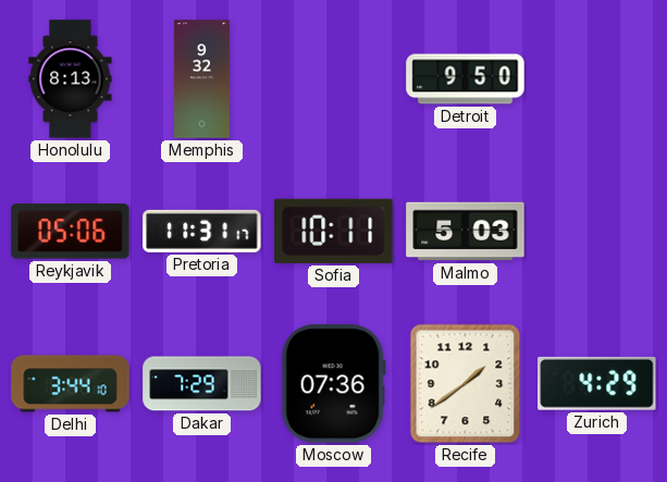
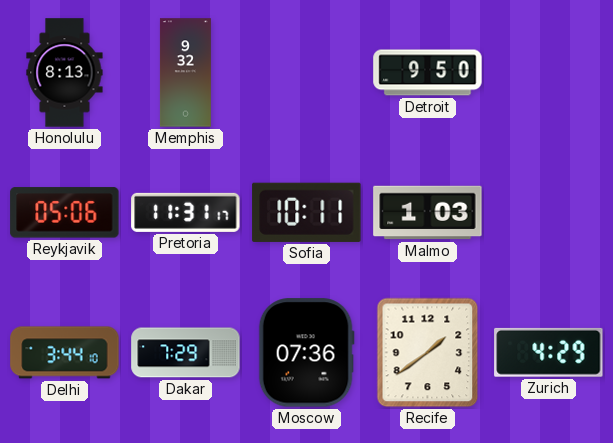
Malmo: 5:03 -> 1:03 (428, 213)
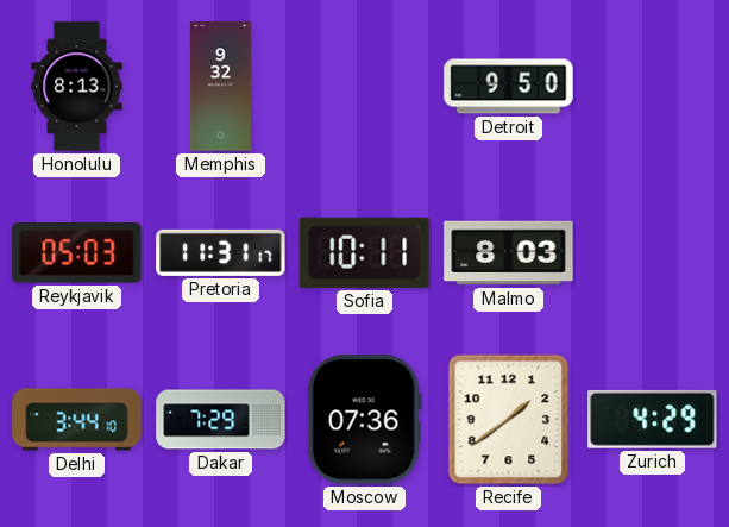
Reykjavik: 05:06 -> 05:03 (77, 253)
Malmo: 1:03 -> 8:03 (509, 253)
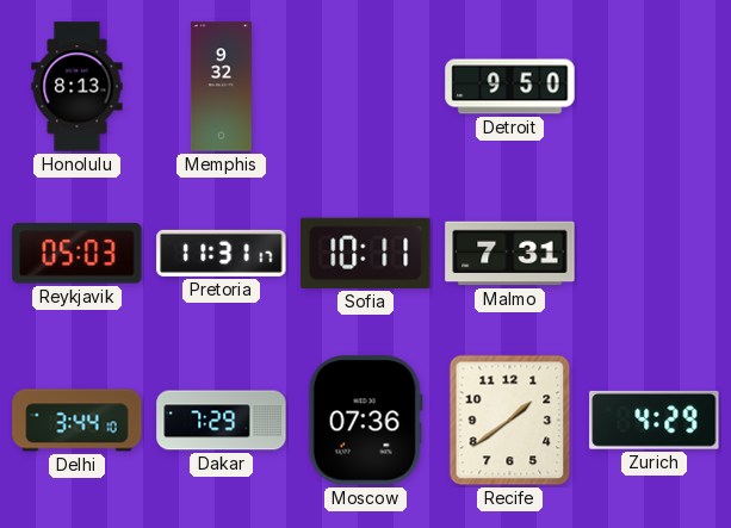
Malmo: 8:03 -> 7:31 (510, 254)
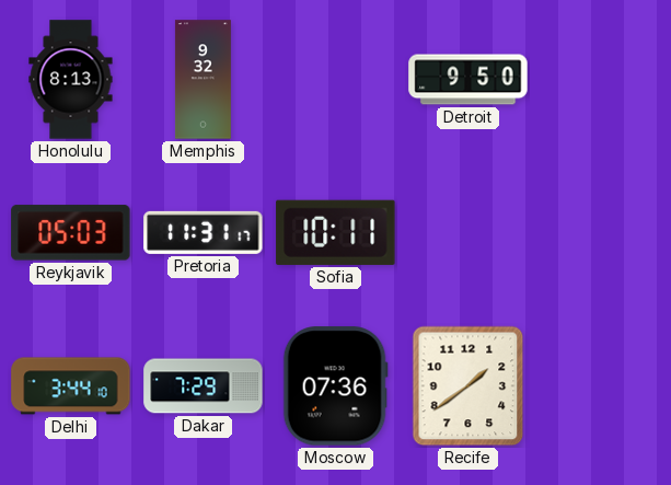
Malmo: 7:31 -> none (510, 254)
Zurich: 4:29 -> none (655, 420)
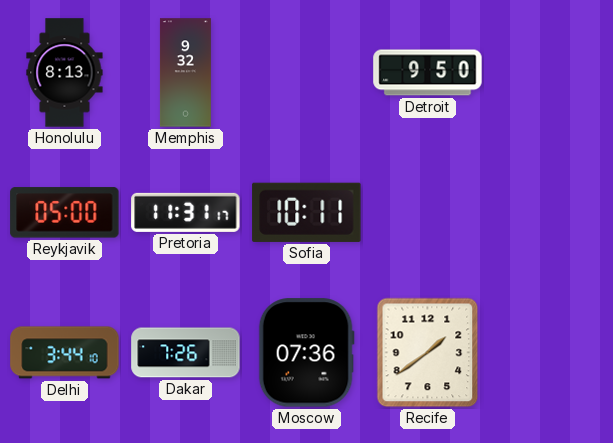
Reykjavik: 05:03 -> 05:00 (65, 213)
Dakar: 7:29 -> 7:26 (186, 353)
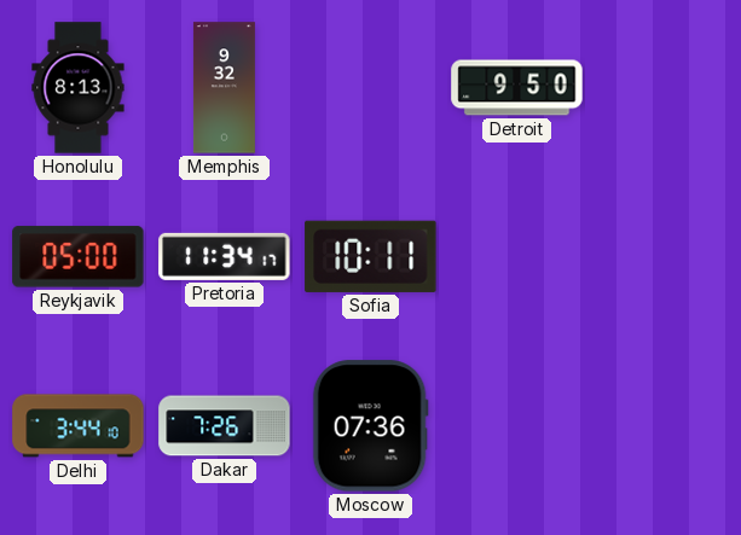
Pretoria: 11:31 -> 11:34 (225, 256)
Recife: 1:39 -> none (428, 353)
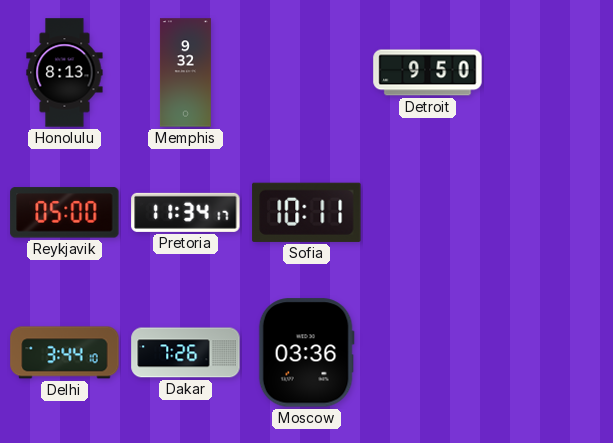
Moscow: 07:36 -> 03:36 (306, 353)
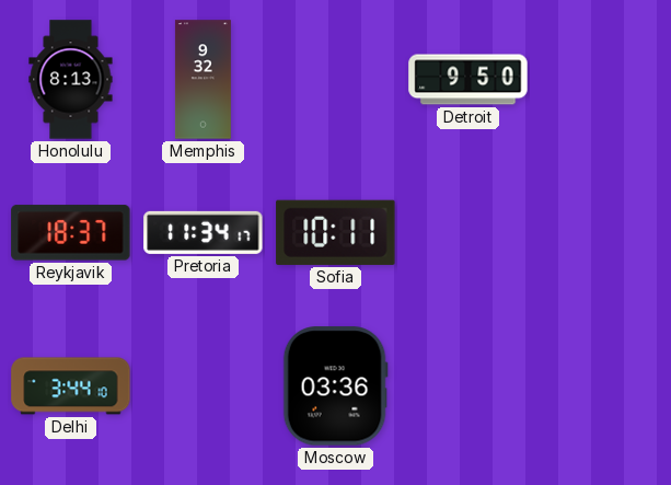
Reykjavik: 05:00 -> 18:37 (71, 233)
Dakar: 7:26 -> none (186, 353)
